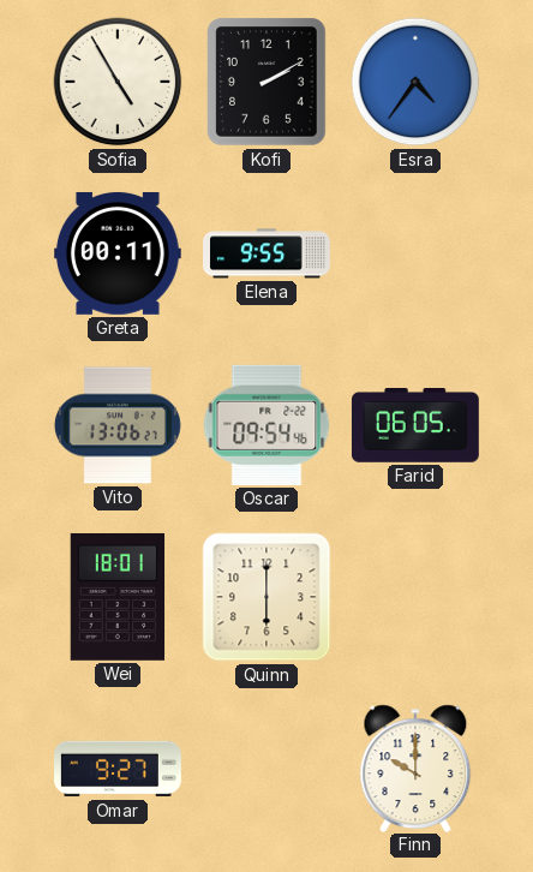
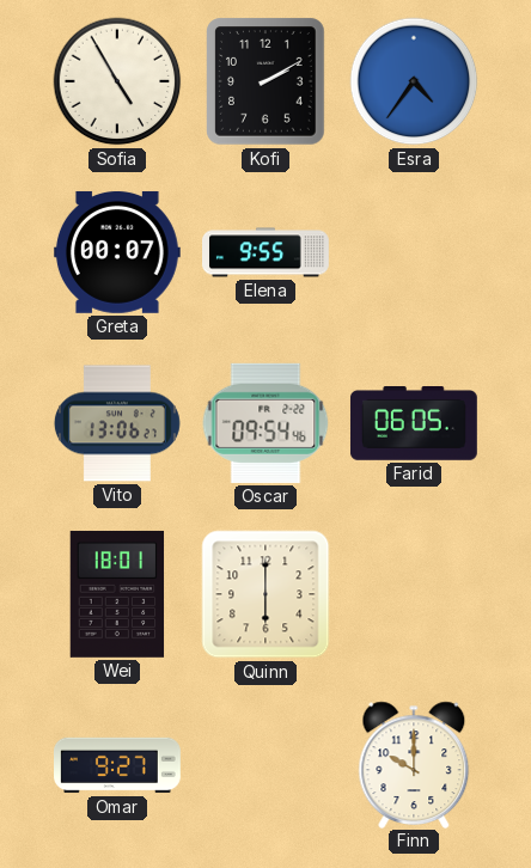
Greta: 00:11 -> 00:07 (117, 252)
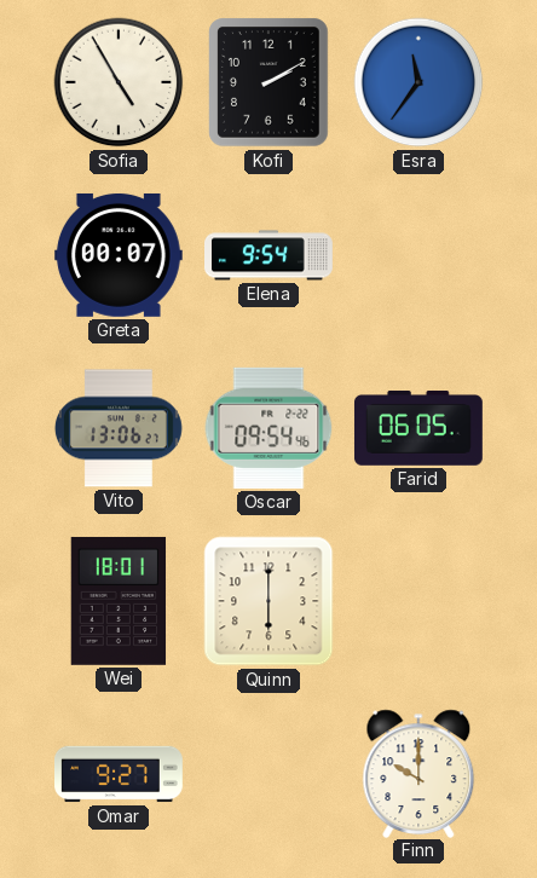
Esra: 4:36 -> 11:36 (418, 82)
Elena: 9:55 -> 9:54 (270, 255)
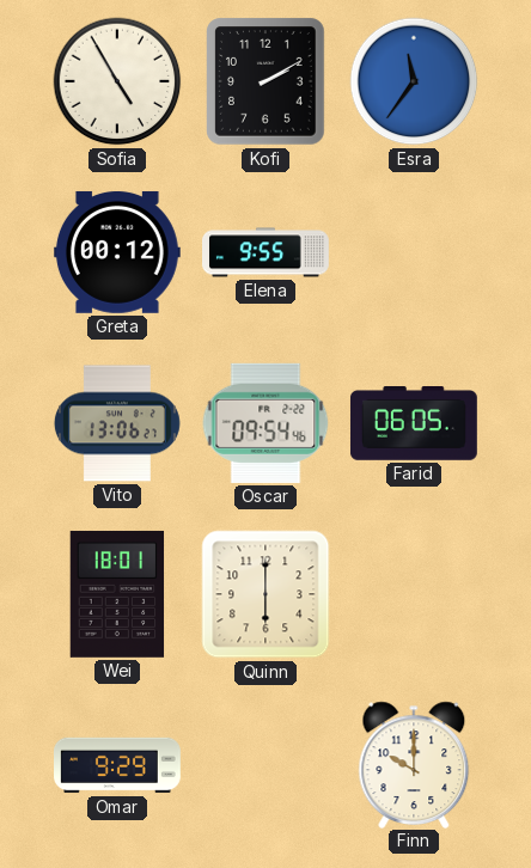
Greta: 00:07 -> 00:12 (117, 252)
Elena: 9:54 -> 9:55 (267, 252)
Omar: 9:27 -> 9:29 (118, 765)
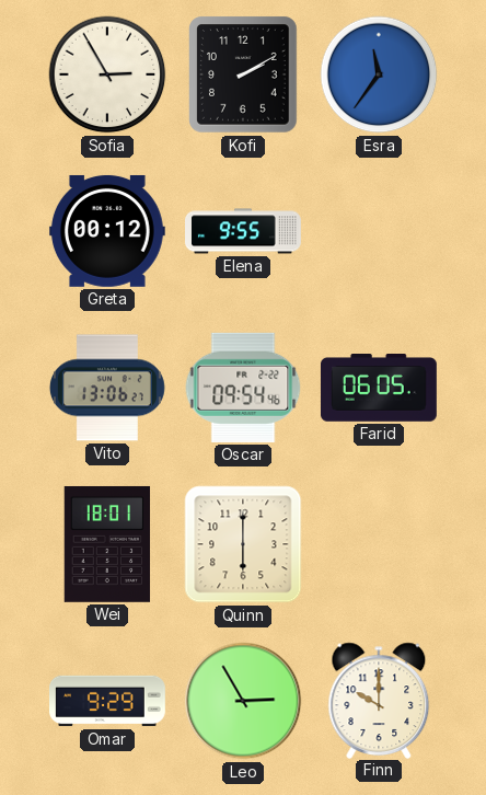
Sofia: 4:55 -> 2:55 (107, 74)
Leo: none -> 2:55 (243, 701)
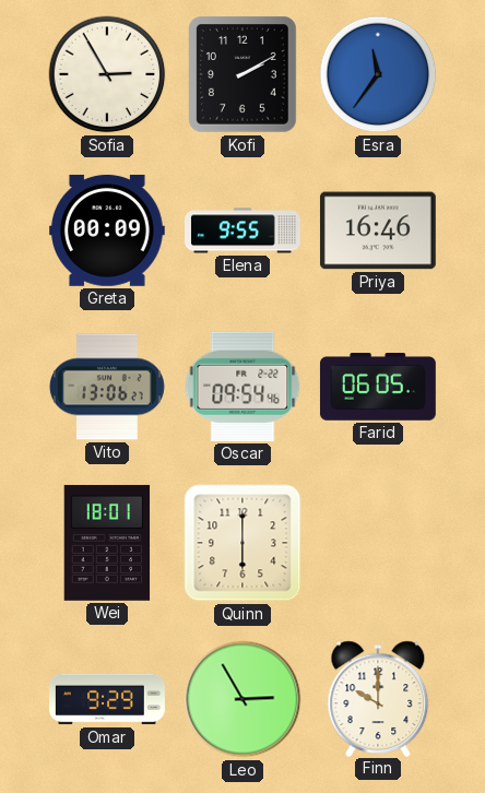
Greta: 00:12 -> 00:09 (107, 230)
Priya: none -> 16:46 (378, 230)
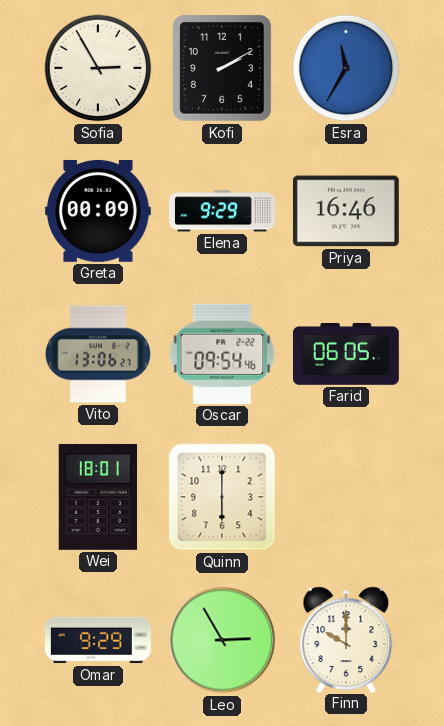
Esra: 11:36 -> 11:35 (346, 68)
Elena: 9:55 -> 9:29 (223, 211)
